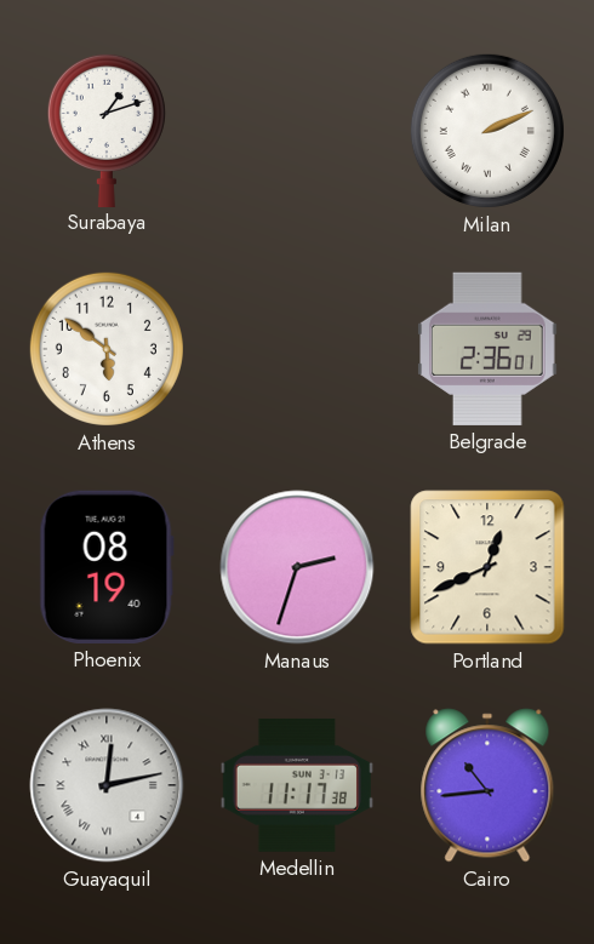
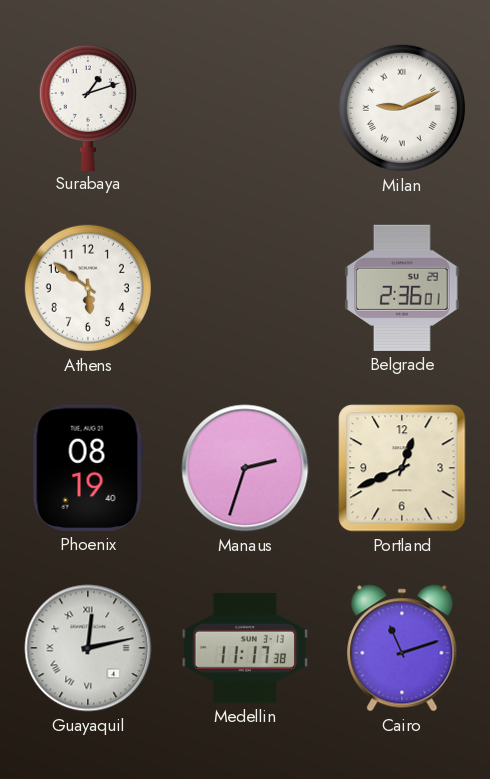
Milan: 2:11 -> 9:11 (402, 108)
Cairo: 10:44 -> 11:12 (402, 648)
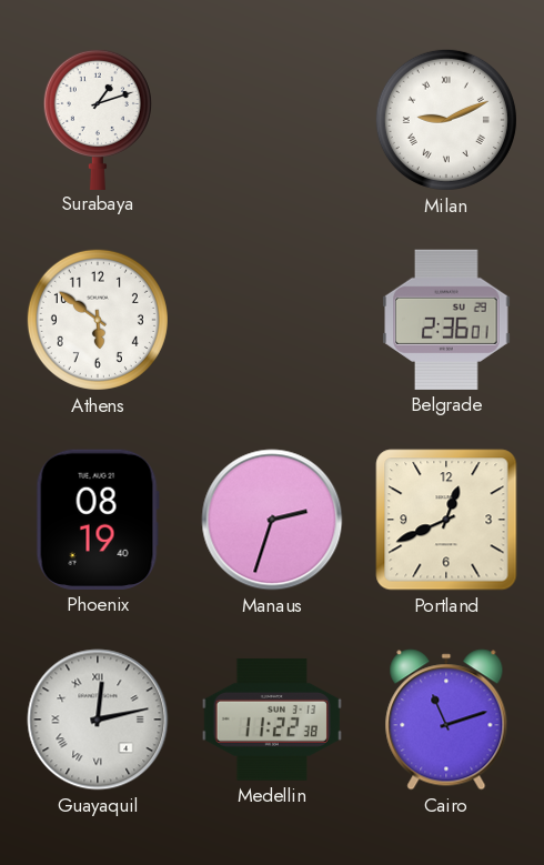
Medellin: 11:17 -> 11:22 (271, 720)
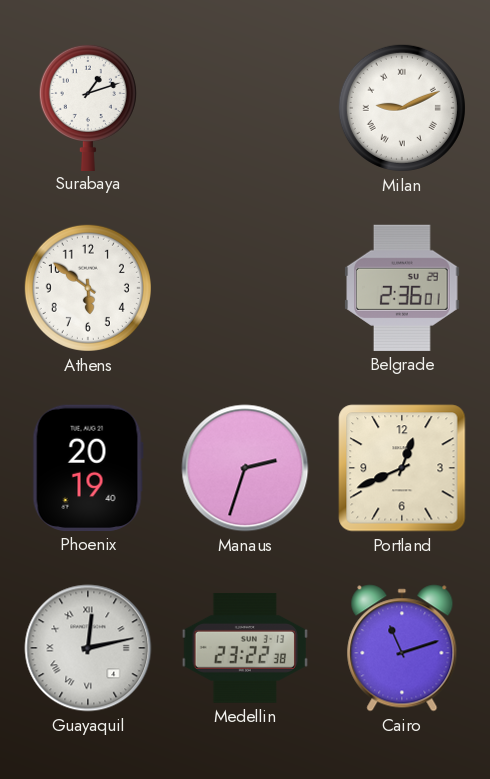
Phoenix: 08:19 -> 20:19 (88, 468)
Medellin: 11:22 -> 23:22 (244, 648)
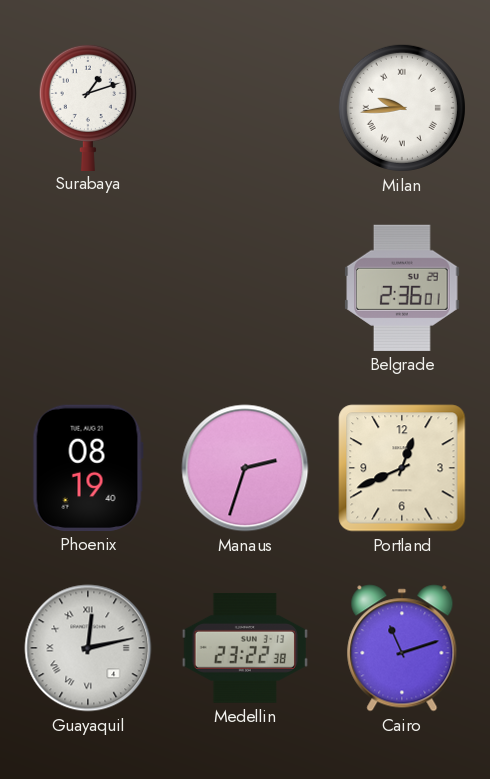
Milan: 9:11 -> 9:44 (402, 108)
Athens: 5:51 -> none (88, 288)
Phoenix: 20:19 -> 08:19 (88, 468)
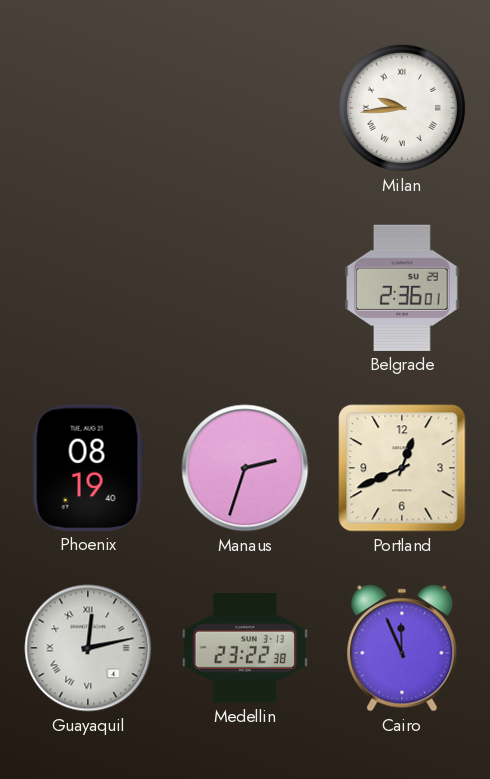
Surabaya: 1:12 -> none (88, 107)
Cairo: 11:12 -> 11:56 (402, 648)
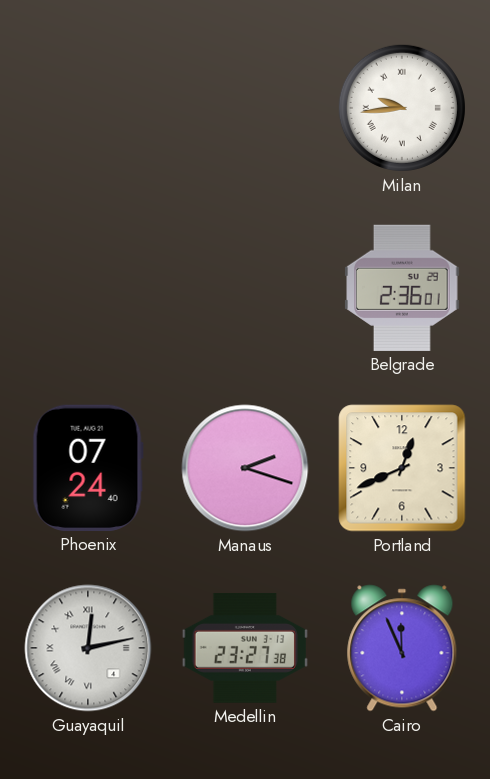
Phoenix: 08:19 -> 07:24 (88, 468)
Manaus: 2:33 -> 2:18 (245, 468)
Medellin: 23:22 -> 23:27 (244, 648)
